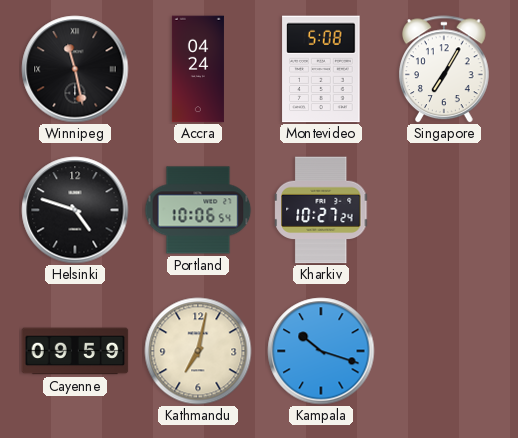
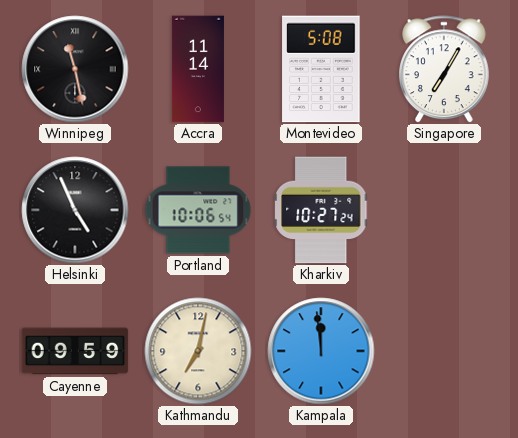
Accra: 04:24 -> 11:14 (198, 69)
Helsinki: 4:48 -> 4:56 (75, 210)
Kampala: 10:18 -> 11:59 (321, 351)
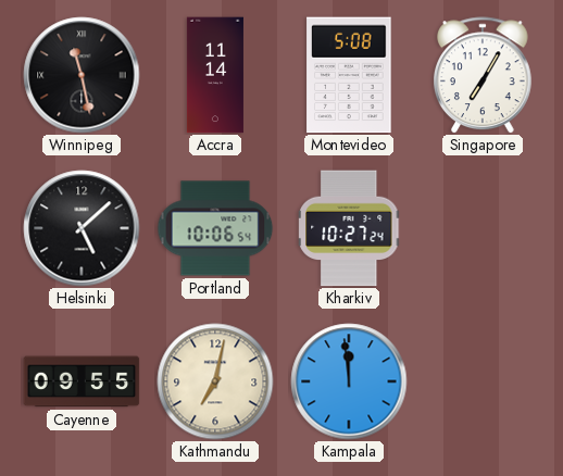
Helsinki: 4:56 -> 5:08 (82, 228)
Cayenne: 09:59 -> 09:55 (82, 381)
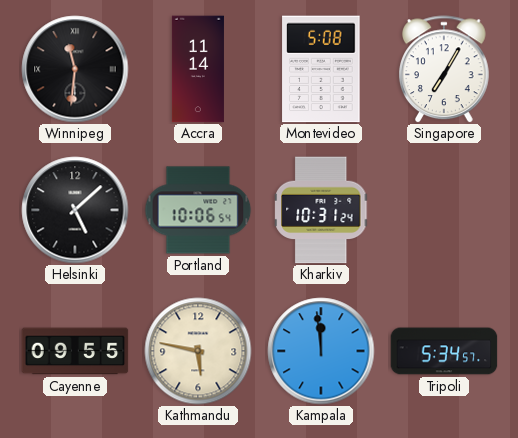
Winnipeg: 11:28 -> 11:31 (75, 69)
Kharkiv: 10:27 -> 10:31 (322, 210)
Kathmandu: 7:02 -> 5:47 (198, 351)
Tripoli: none -> 5:34 (444, 351)
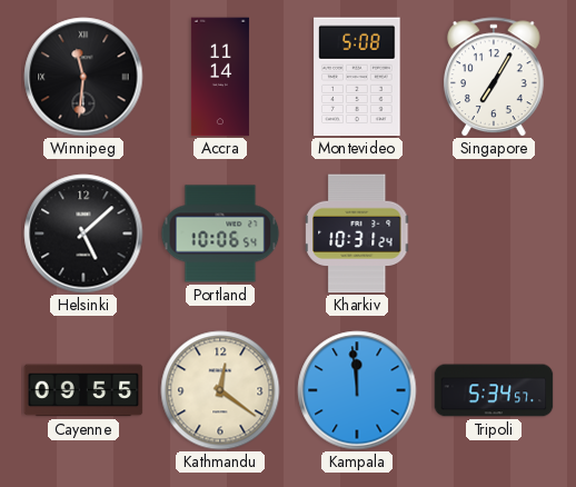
Kathmandu: 5:47 -> 12:21 (220, 390)
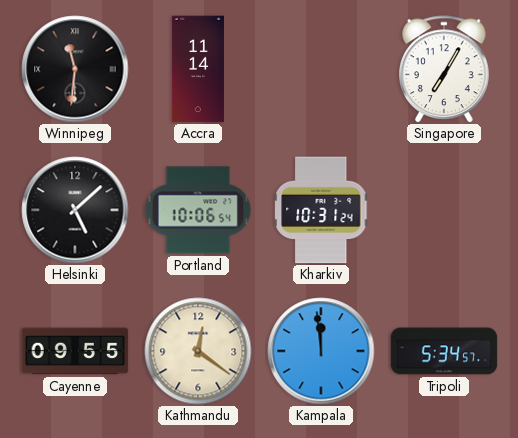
Montevideo: 5:08 -> none (357, 77)
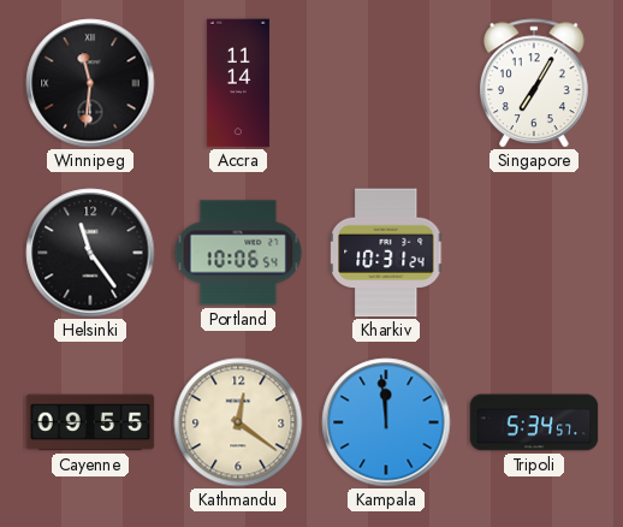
Helsinki: 5:08 -> 11:24 (90, 253)
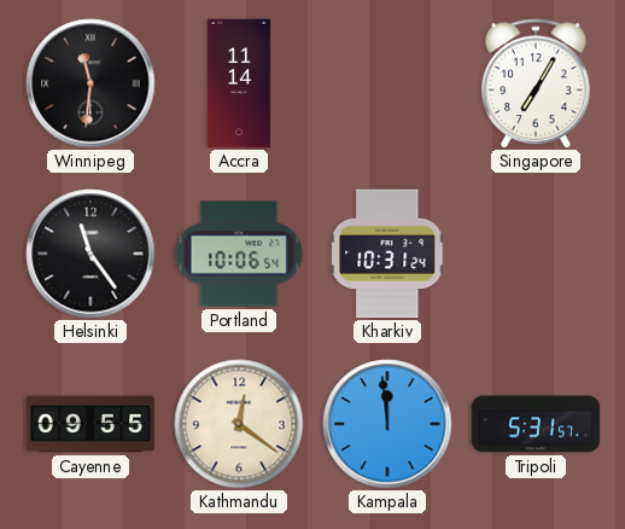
Tripoli: 5:34 -> 5:31 (536, 424)
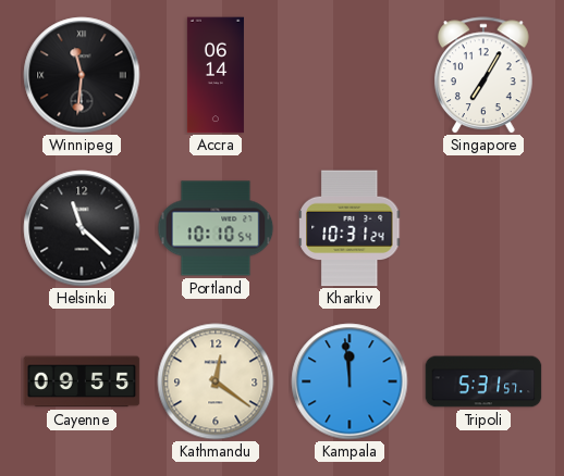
Accra: 11:14 -> 06:14 (216, 75)
Helsinki: 11:24 -> 11:22 (82, 228)
Portland: 10:06 -> 10:10 (216, 228)
